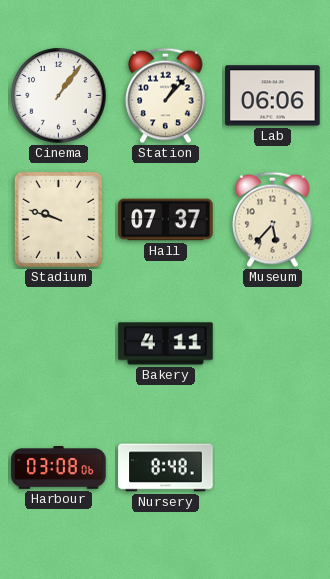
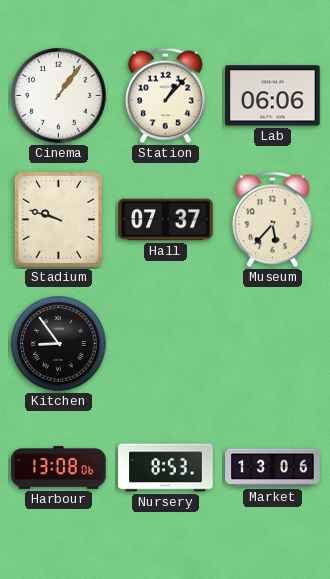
Kitchen: none -> 8:54 (59, 344)
Bakery: 4:11 -> none (166, 344)
Harbour: 03:08 -> 13:08 (59, 468)
Nursery: 8:48 -> 8:53 (166, 468)
Market: none -> 13:06 (273, 468)
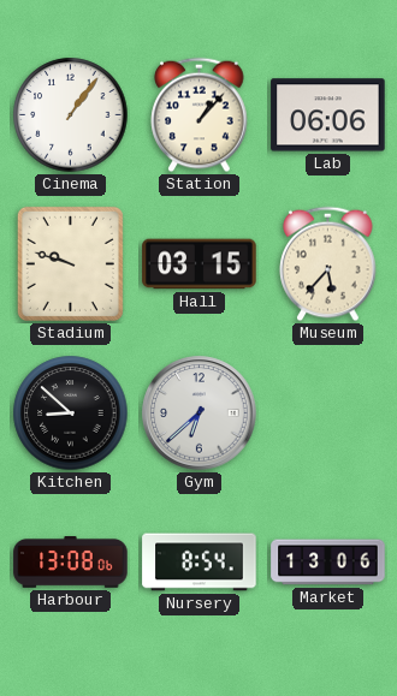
Hall: 07:37 -> 03:15 (200, 264)
Kitchen: 8:54 -> 8:52 (71, 414)
Gym: none -> 6:38 (200, 414)
Nursery: 8:53 -> 8:54 (200, 563)
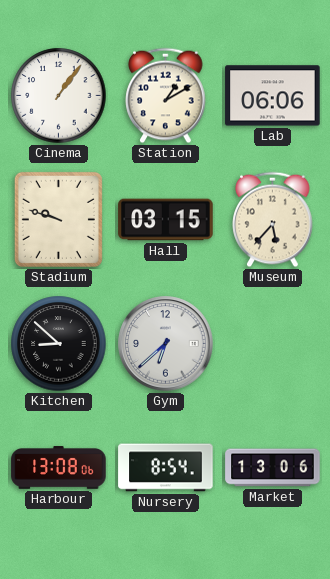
Station: 1:07 -> 1:10 (166, 96)
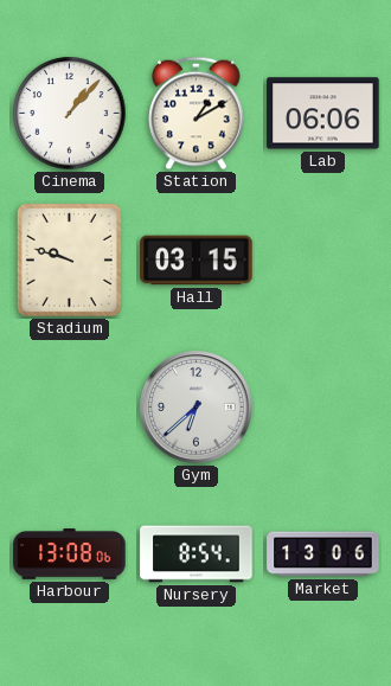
Cinema: 1:06 -> 1:07 (70, 114)
Museum: 5:37 -> none (273, 220)
Kitchen: 8:52 -> none (59, 344)
